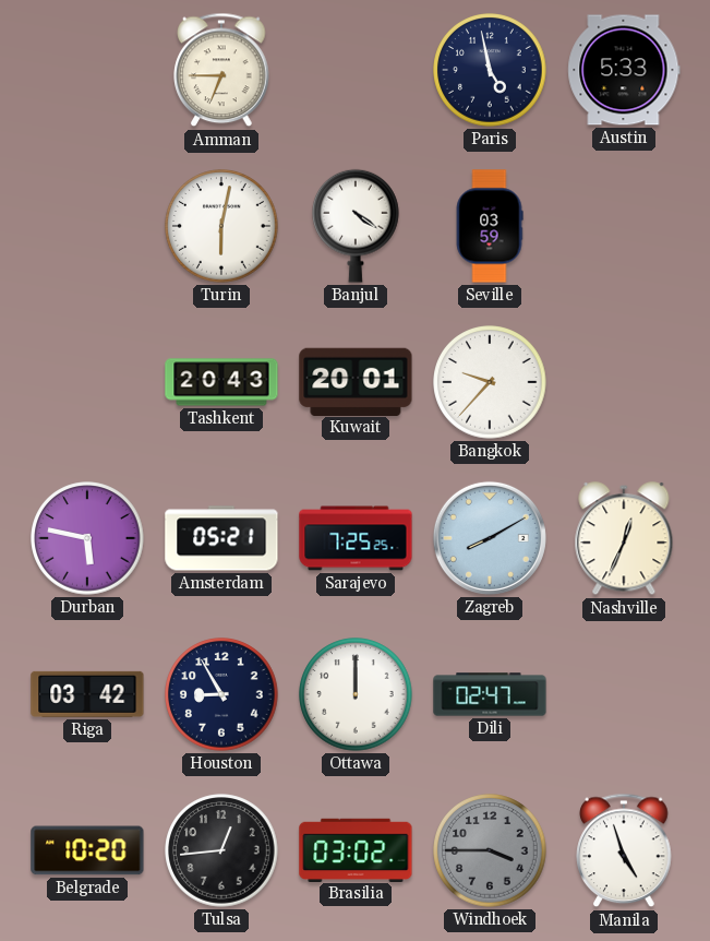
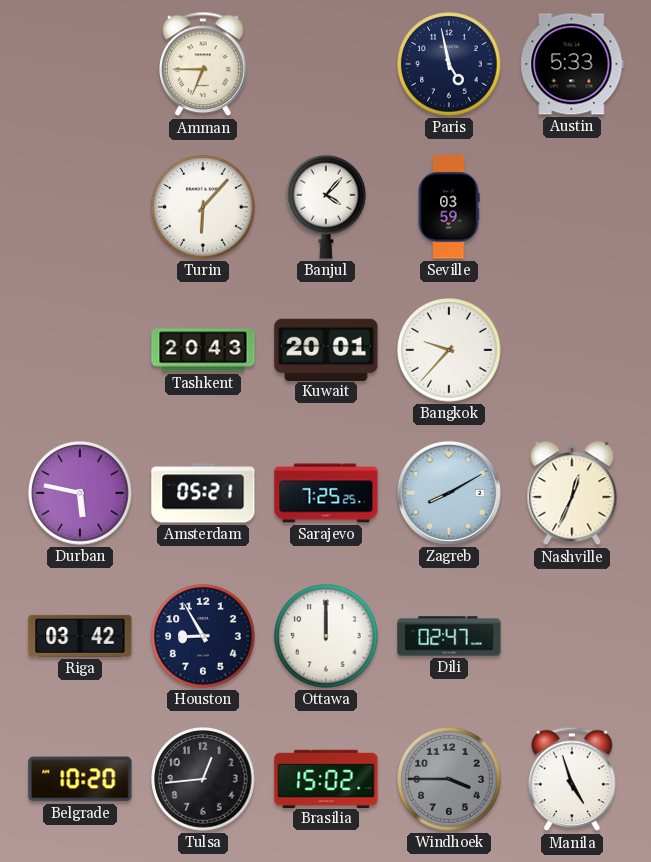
Turin: 6:02 -> 6:07 (203, 207)
Banjul: 4:21 -> 4:07 (327, 207)
Brasilia: 03:02 -> 15:02 (326, 778)
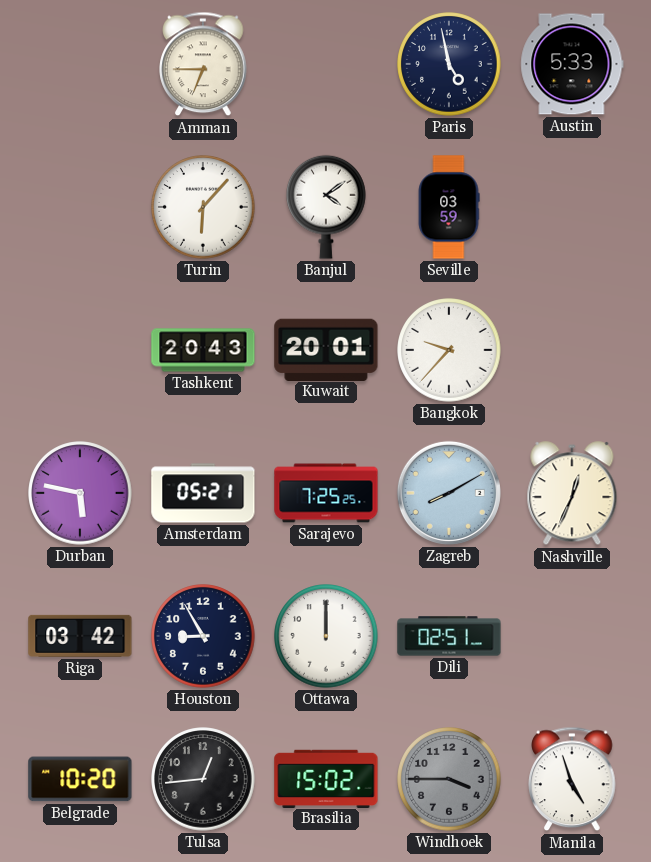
Banjul: 4:07 -> 4:09 (327, 207)
Dili: 02:47 -> 02:51 (449, 636)
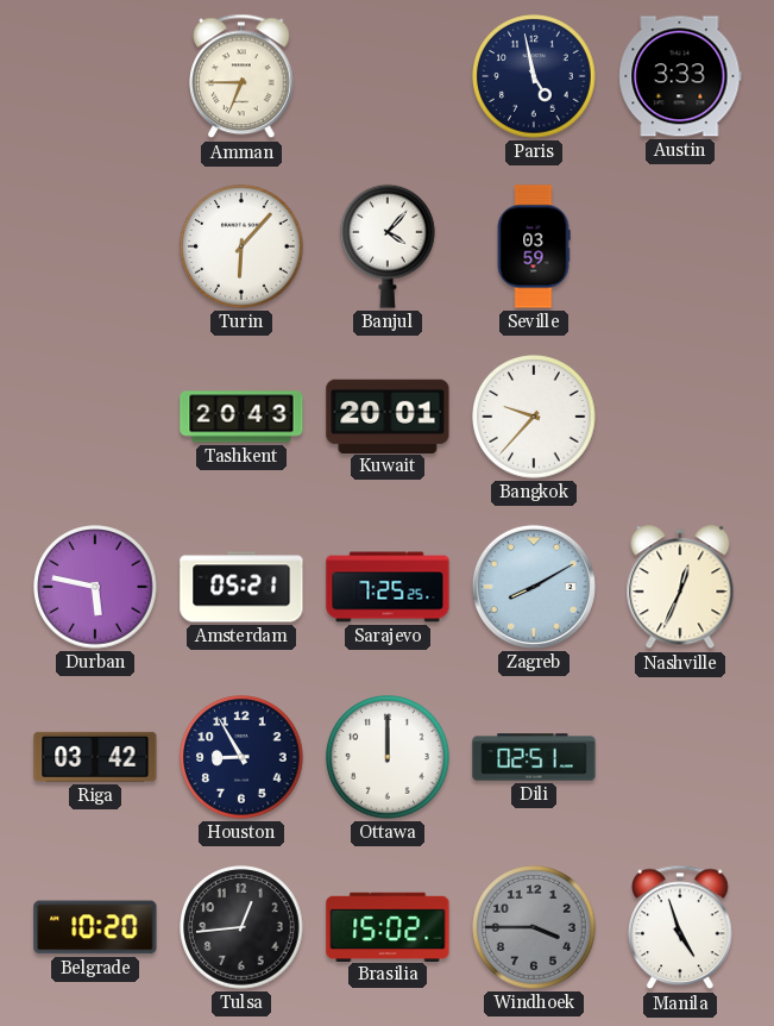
Austin: 5:33 -> 3:33 (680, 76)
Banjul: 4:09 -> 4:07 (389, 246)
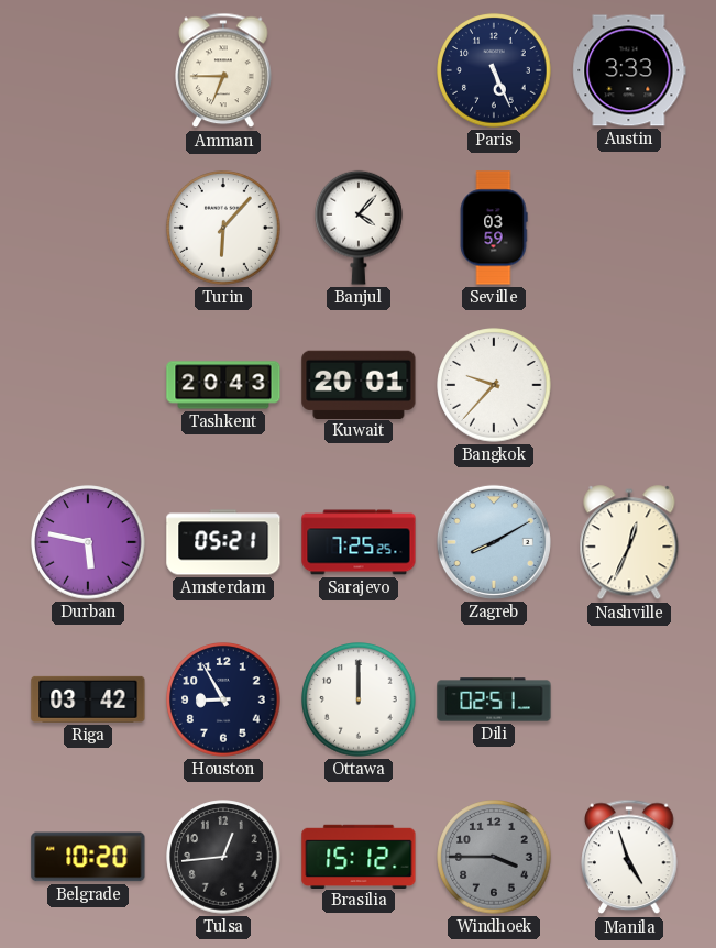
Paris: 4:58 -> 5:26 (494, 70)
Brasilia: 15:02 -> 15:12 (359, 856)
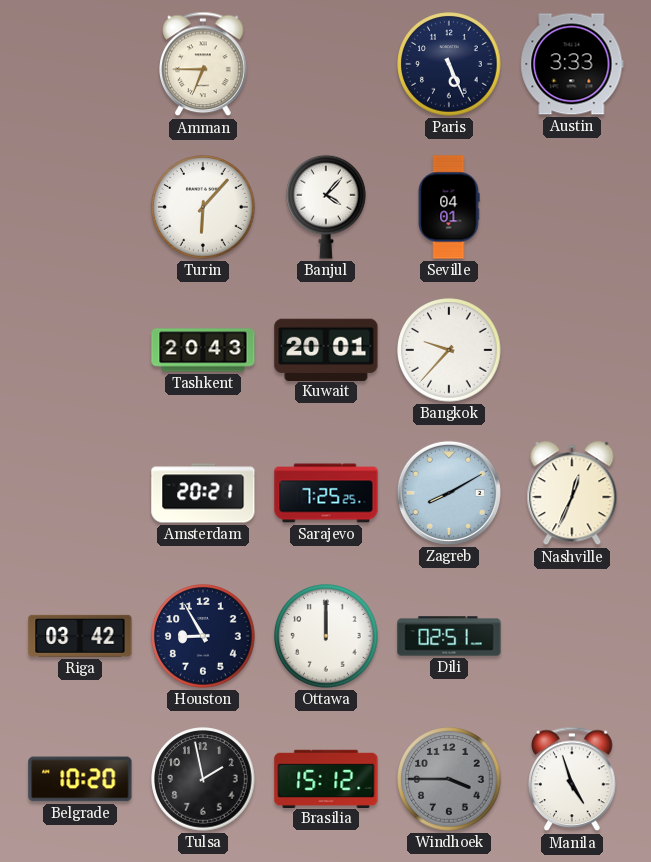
Seville: 03:59 -> 04:01 (449, 207)
Durban: 5:47 -> none (88, 542)
Amsterdam: 05:21 -> 20:21 (203, 493)
Tulsa: 12:44 -> 1:58 (203, 779)
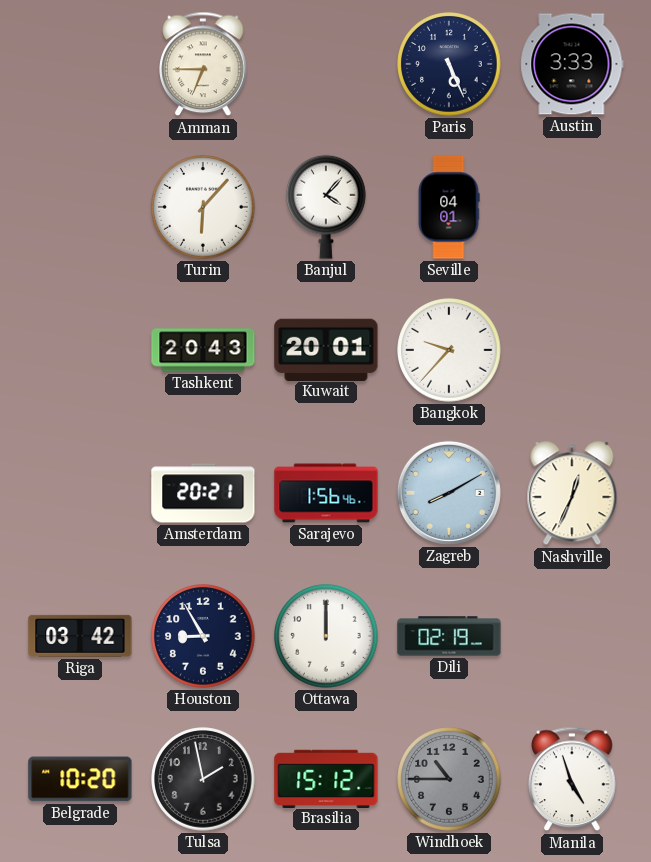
Sarajevo: 7:25 -> 1:56 (326, 493)
Dili: 02:51 -> 02:19 (449, 636)
Windhoek: 3:45 -> 10:45 (449, 779)
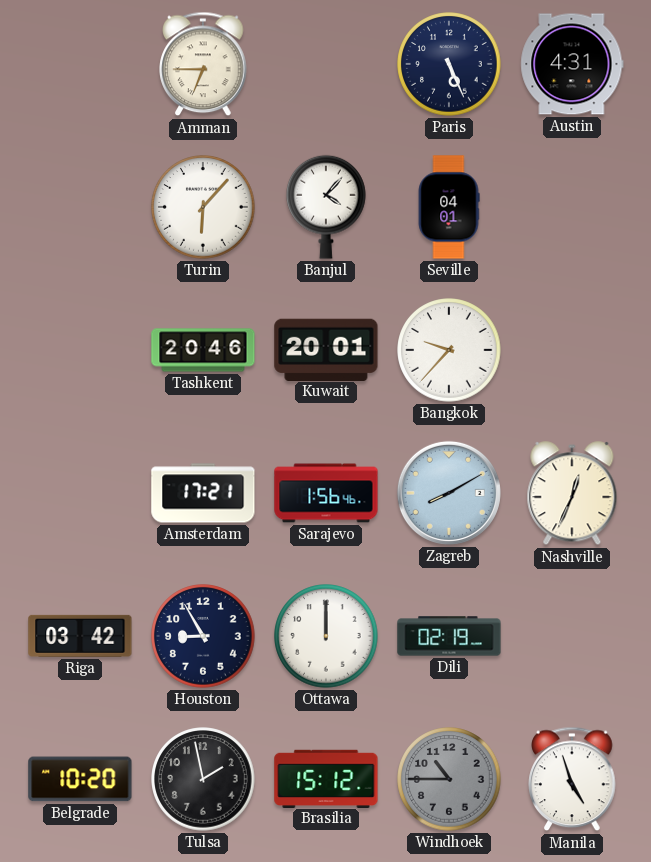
Austin: 3:33 -> 4:31 (572, 64)
Tashkent: 20:43 -> 20:46 (203, 350)
Amsterdam: 20:21 -> 17:21 (203, 493)
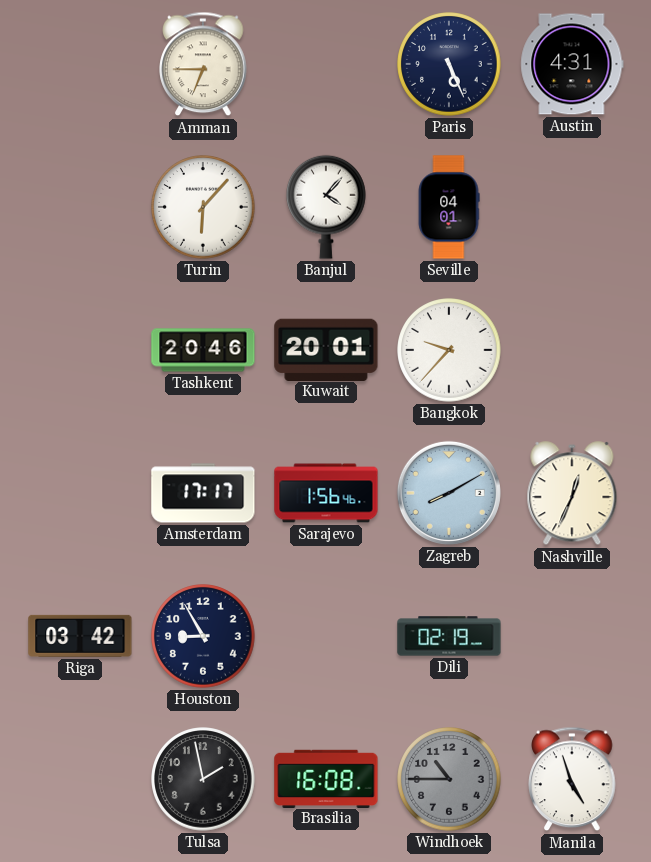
Amsterdam: 17:21 -> 17:17 (203, 493)
Ottawa: 12:00 -> none (326, 636)
Belgrade: 10:20 -> none (80, 779)
Brasilia: 15:12 -> 16:08 (326, 778)
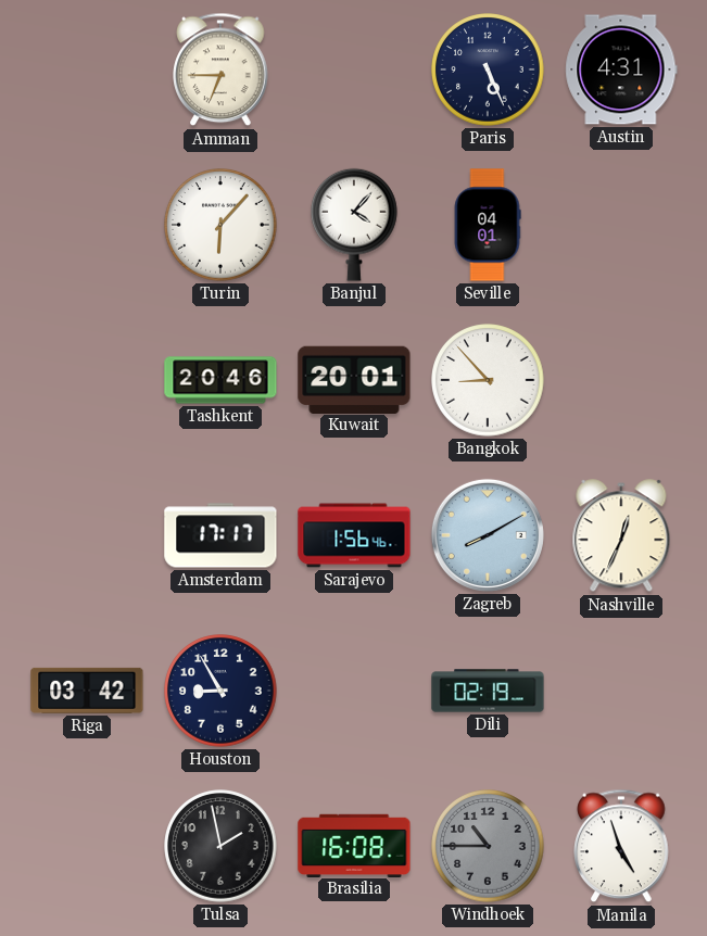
Bangkok: 9:37 -> 8:53 (488, 380)
